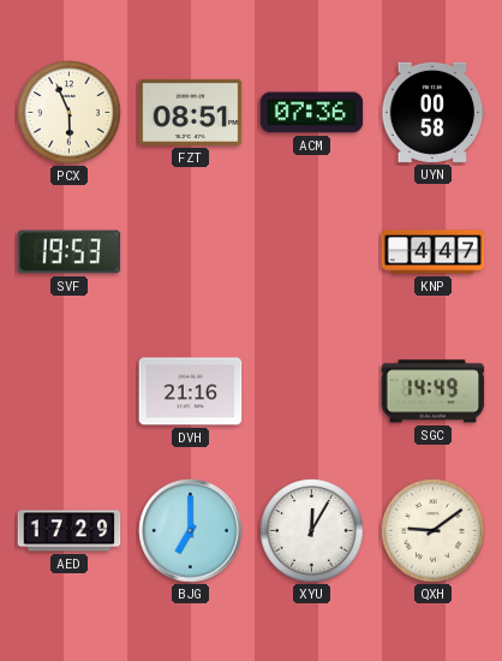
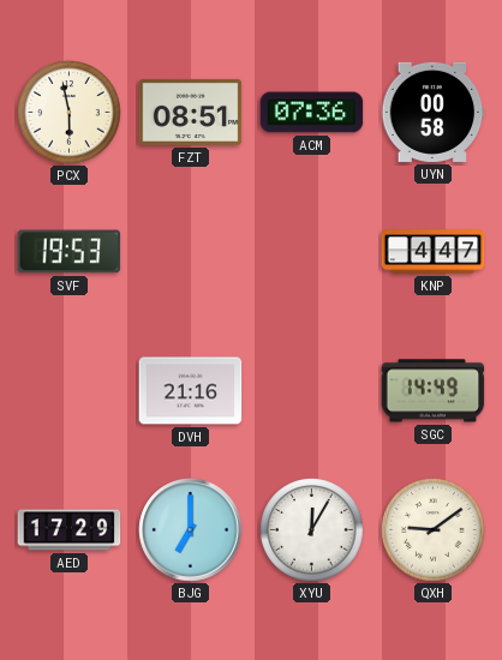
PCX: 5:56 -> 5:58 (70, 113)
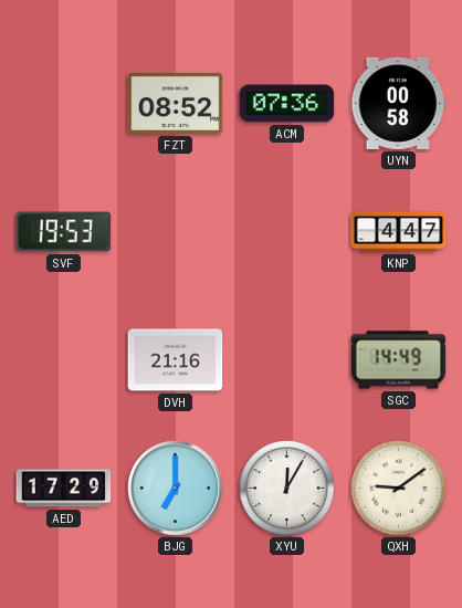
PCX: 5:58 -> none (70, 113)
FZT: 08:51 -> 08:52 (176, 103)
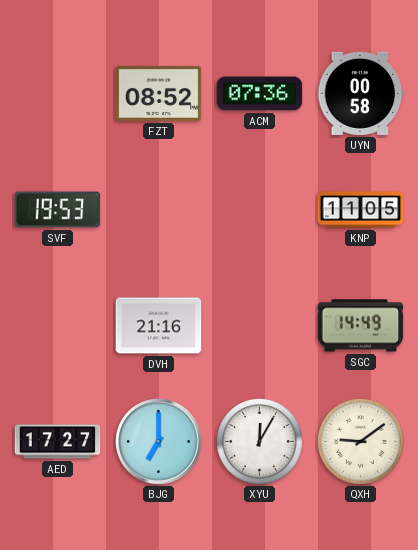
KNP: 4:47 -> 11:05 (361, 210)
AED: 17:29 -> 17:27 (58, 442)
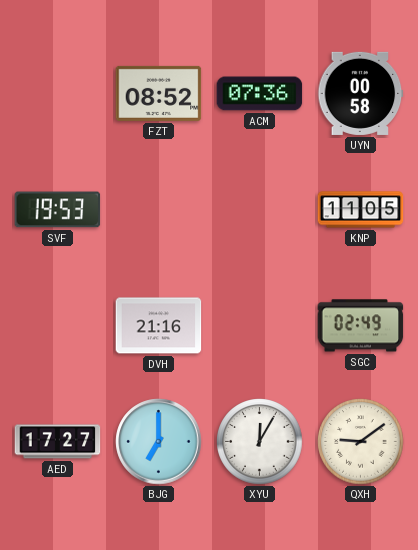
SGC: 14:49 -> 02:49 (361, 326)
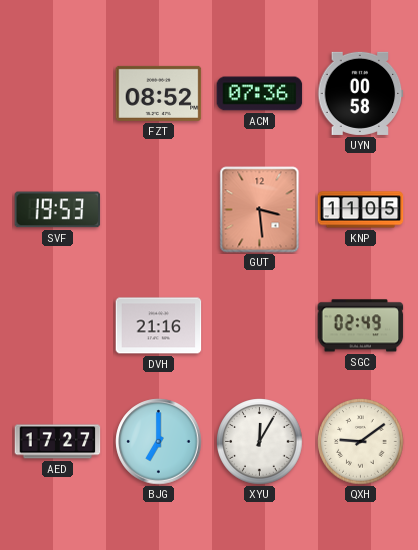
GUT: none -> 3:29 (260, 210)
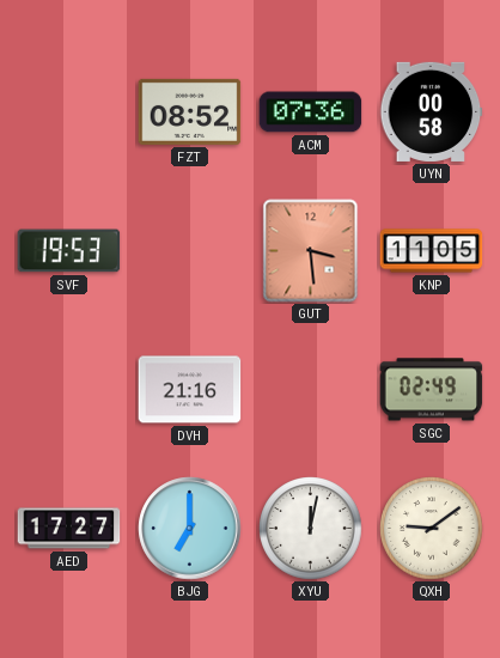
XYU: 12:05 -> 12:02 (311, 529)
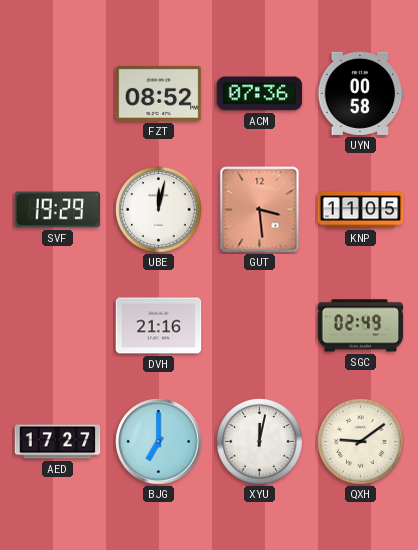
SVF: 19:53 -> 19:29 (58, 210)
UBE: none -> 12:02 (159, 210)
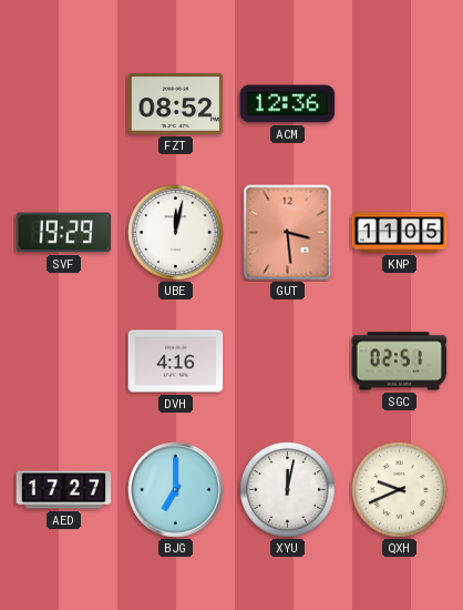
ACM: 07:36 -> 12:36 (288, 104)
UYN: 00:58 -> none (361, 93)
DVH: 21:16 -> 4:16 (176, 362)
SGC: 02:49 -> 02:51 (400, 362)
QXH: 9:09 -> 9:41 (400, 490)
